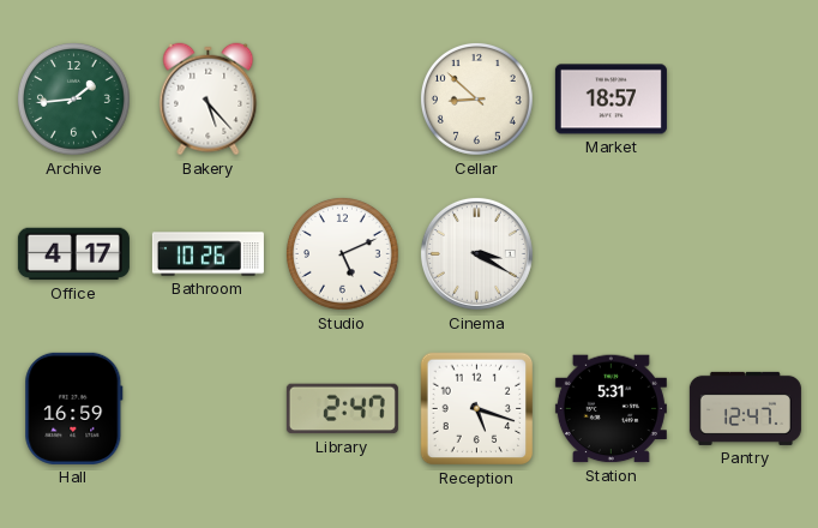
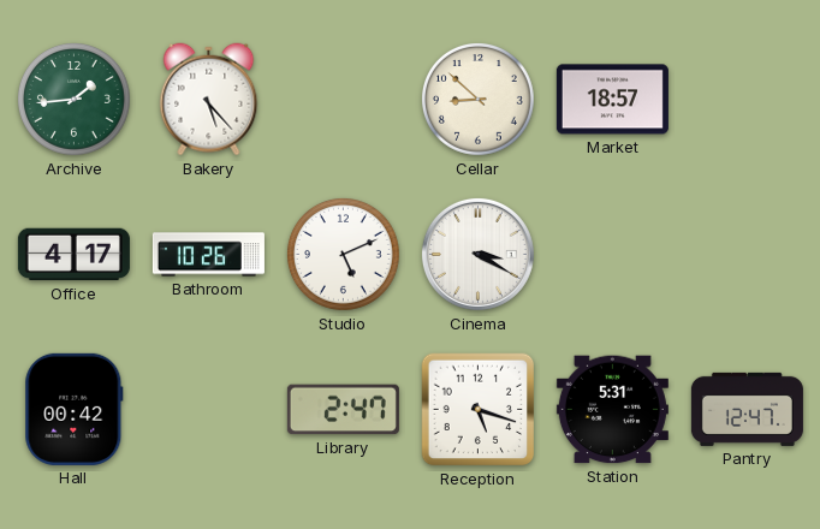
Hall: 16:59 -> 00:42 (75, 409)
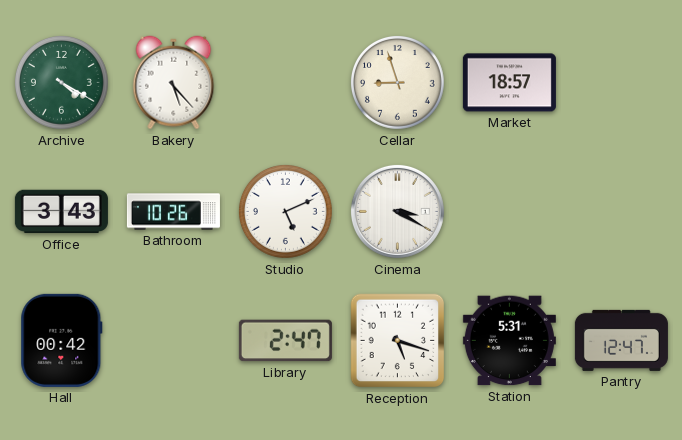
Archive: 1:44 -> 4:20 (62, 83)
Cellar: 8:52 -> 8:57 (398, 83)
Office: 4:17 -> 3:43 (61, 212)
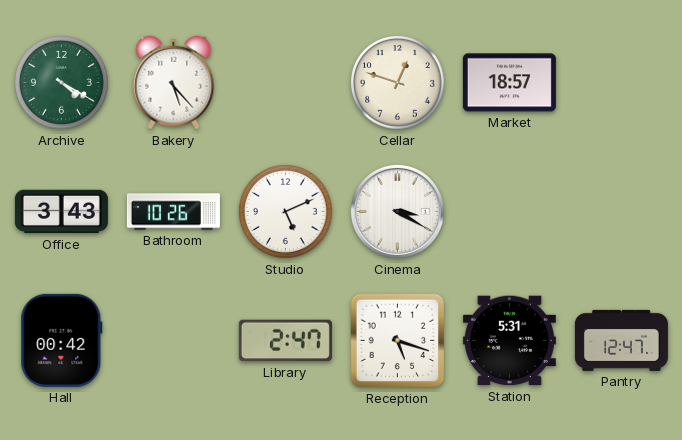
Cellar: 8:57 -> 12:48 (398, 83)
